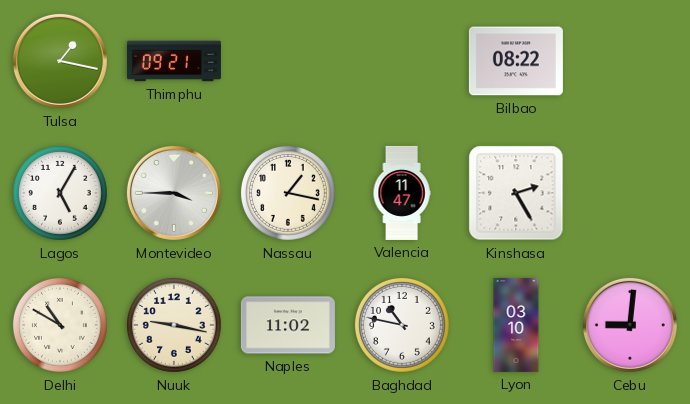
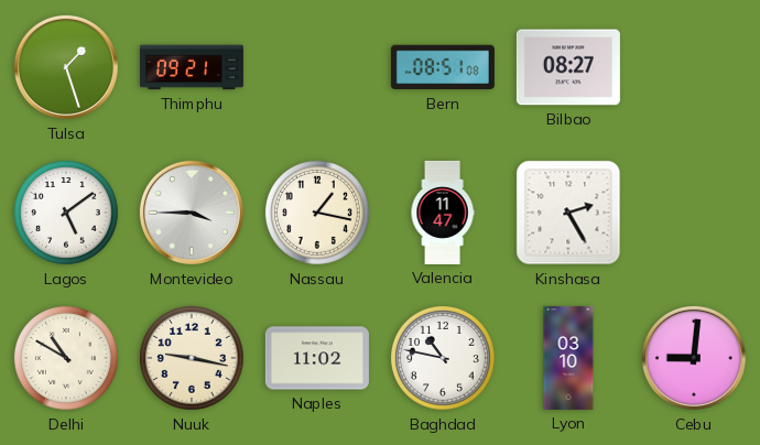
Tulsa: 1:17 -> 1:27 (66, 67)
Bern: none -> 08:51 (443, 67)
Bilbao: 08:22 -> 08:27 (568, 67)
Lagos: 5:05 -> 5:09 (66, 213)
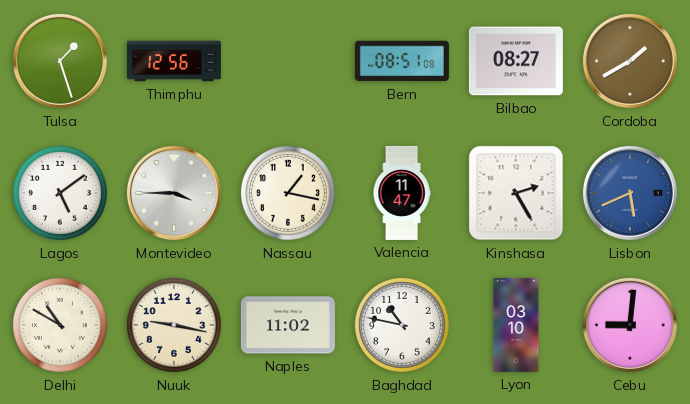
Thimphu: 09:21 -> 12:56 (174, 61)
Cordoba: none -> 1:40 (630, 61)
Lisbon: none -> 5:41 (630, 193)
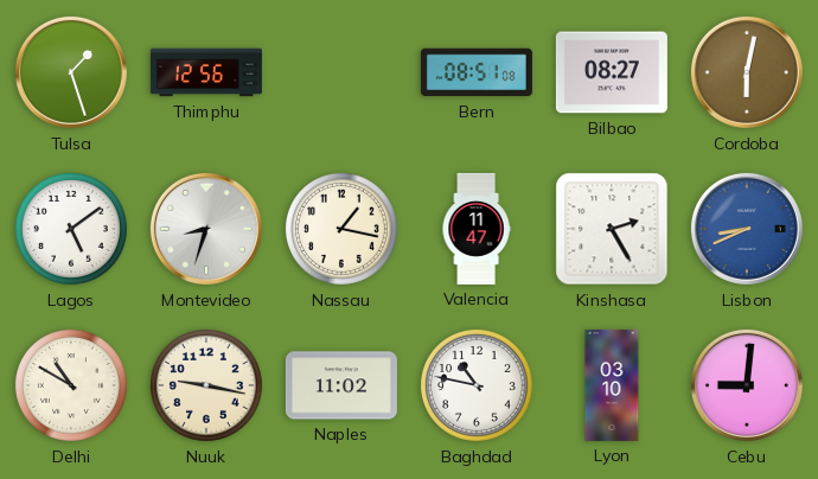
Cordoba: 1:40 -> 6:02 (747, 72)
Montevideo: 3:45 -> 8:33 (206, 229)
Lisbon: 5:41 -> 8:41 (747, 229)
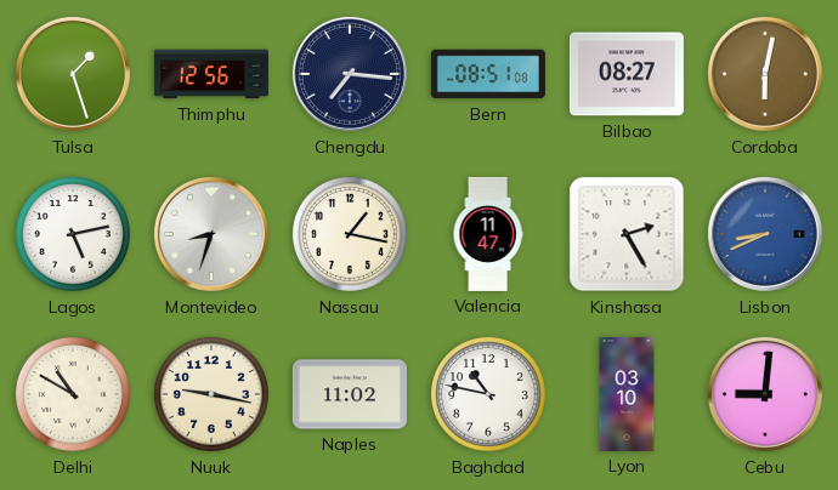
Chengdu: none -> 7:16 (350, 74)
Lagos: 5:09 -> 5:13 (73, 234)
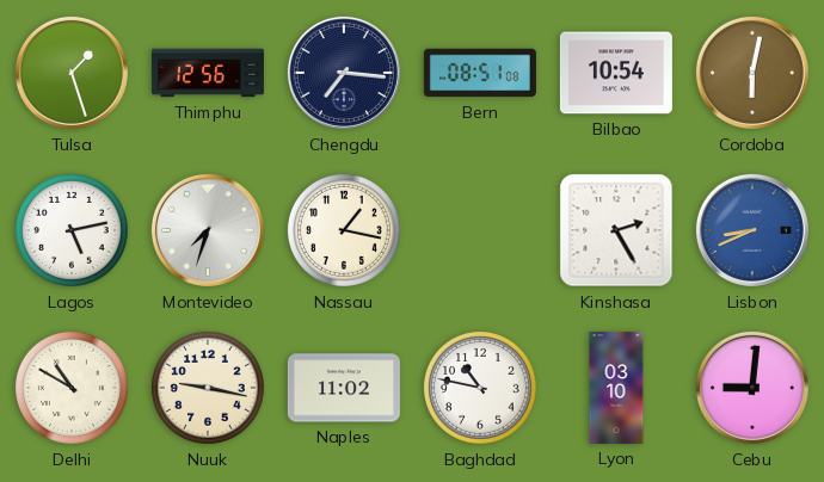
Bilbao: 08:27 -> 10:54 (616, 73)
Montevideo: 8:33 -> 7:33 (208, 230)
Valencia: 11:47 -> none (488, 234)
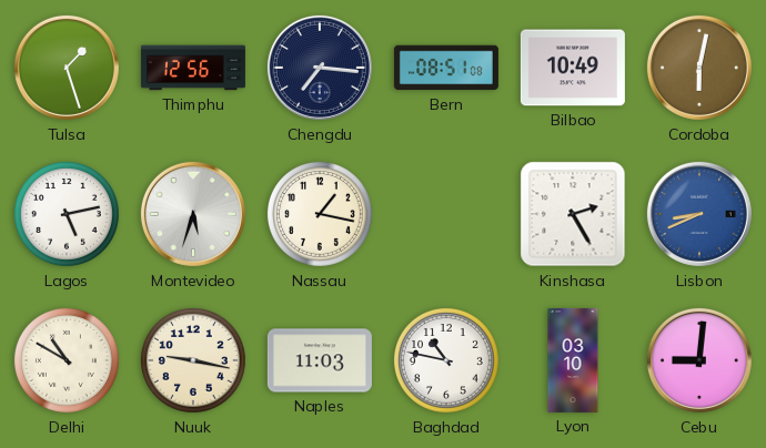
Bilbao: 10:54 -> 10:49 (573, 68)
Montevideo: 7:33 -> 5:33 (193, 214)
Naples: 11:02 -> 11:03 (320, 360)
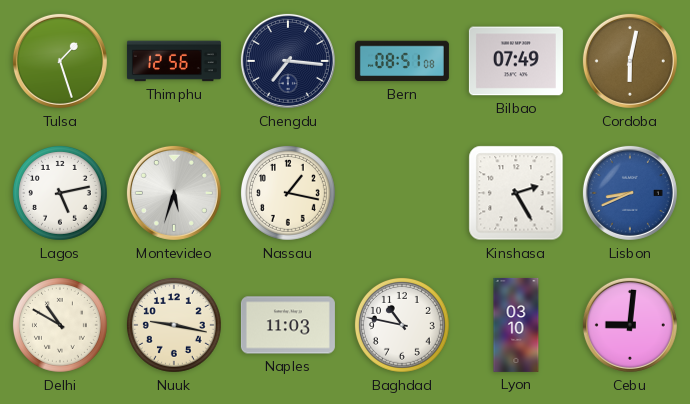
Bilbao: 10:49 -> 07:49 (516, 61)
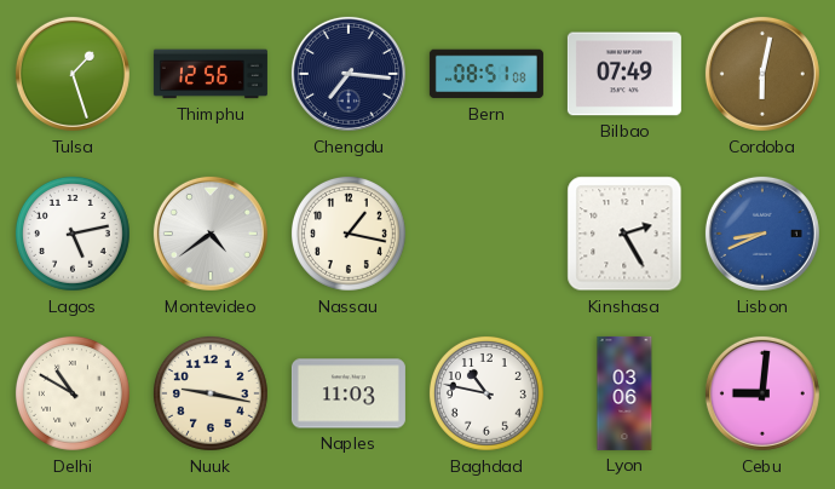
Montevideo: 5:33 -> 4:39 (211, 234)
Lyon: 03:10 -> 03:06 (624, 393)
